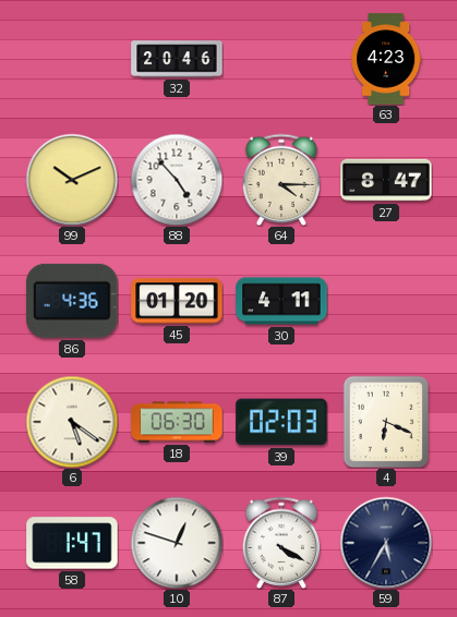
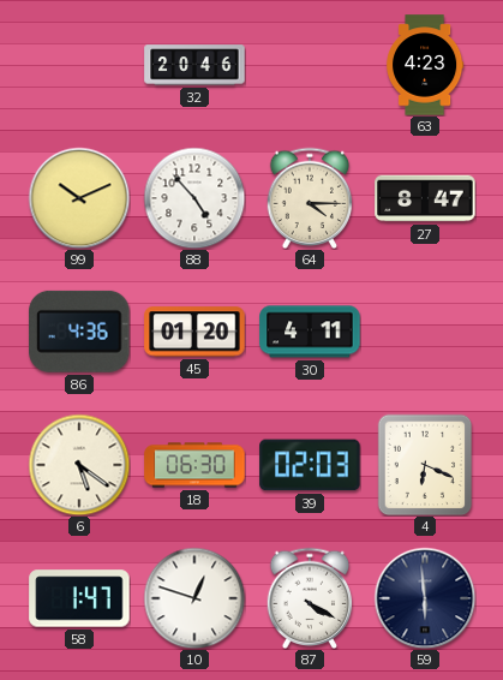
59: 5:35 -> 5:59 (425, 598)
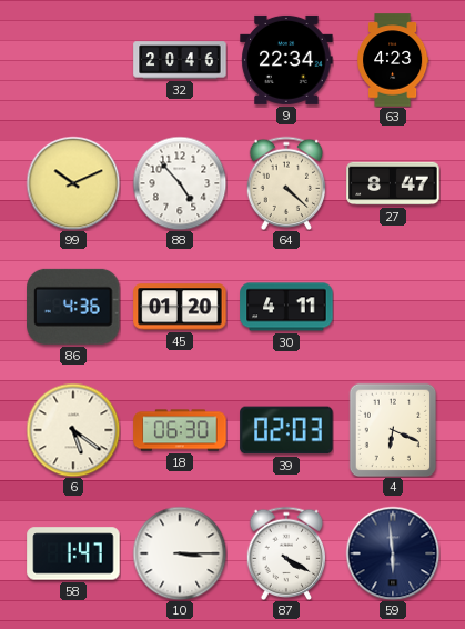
9: none -> 22:34 (286, 60)
64: 4:15 -> 4:22 (286, 182)
10: 12:48 -> 3:15 (180, 553)
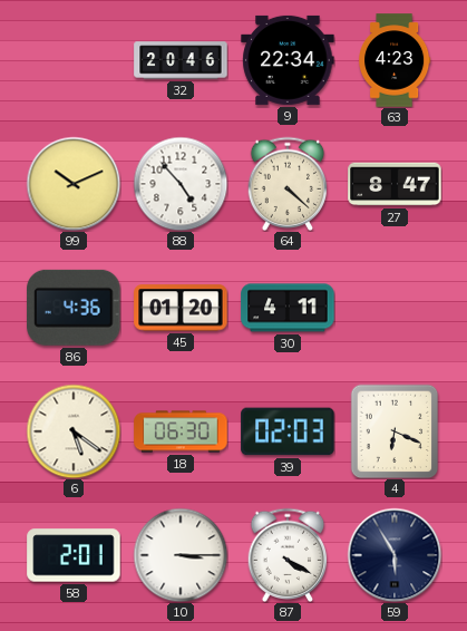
58: 1:47 -> 2:01 (74, 555)
59: 5:59 -> 5:55 (395, 555)
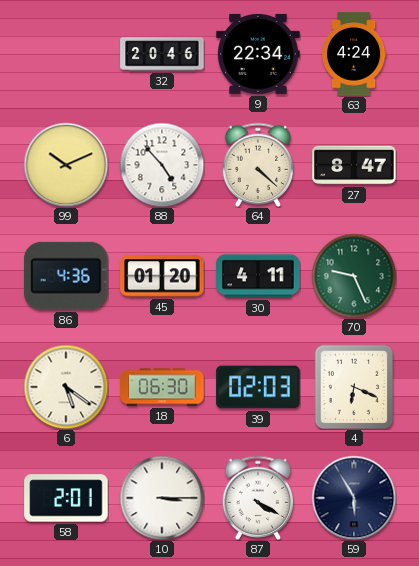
63: 4:23 -> 4:24 (355, 54)
70: none -> 9:26 (354, 276)
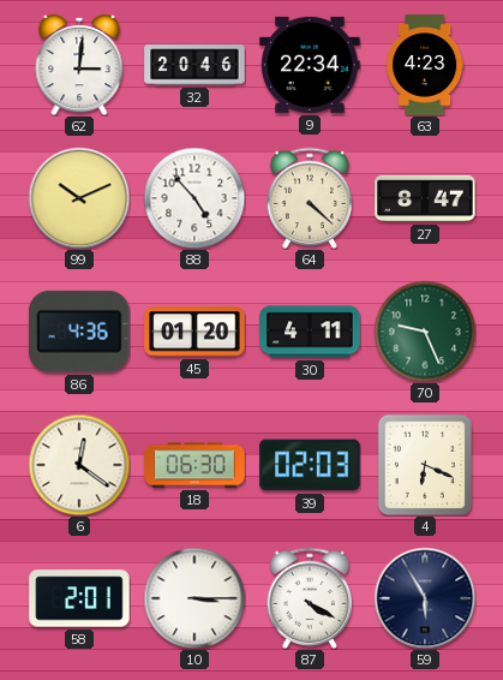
62: none -> 3:01 (79, 65)
63: 4:24 -> 4:23 (426, 65)
6: 5:21 -> 12:21 (79, 465)
